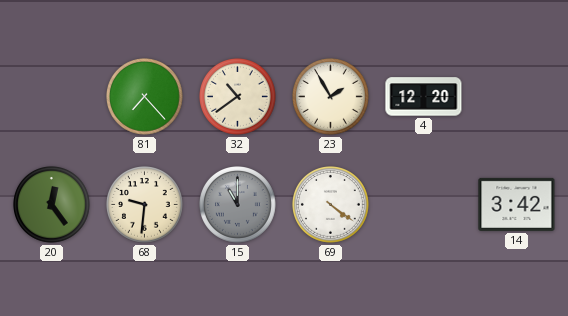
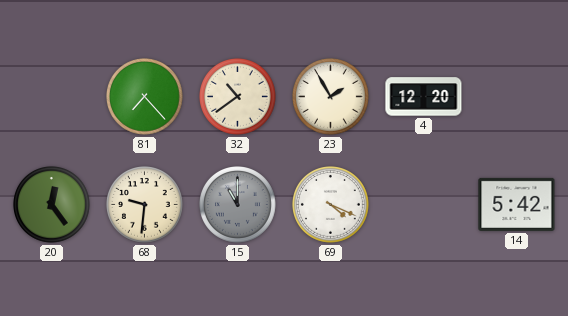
69: 4:21 -> 4:19 (331, 205)
14: 3:42 -> 5:42 (517, 204)
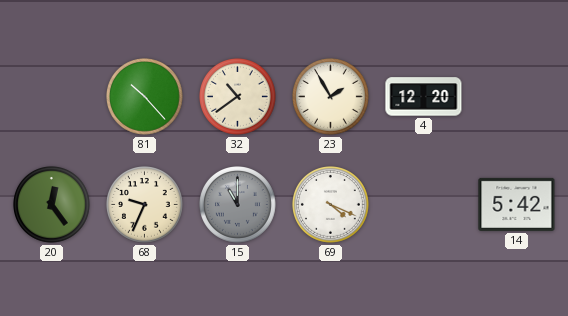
81: 7:23 -> 10:23 (145, 97)
68: 9:31 -> 9:34 (145, 205)
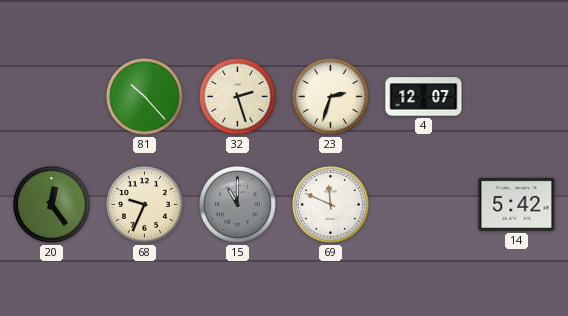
32: 10:39 -> 2:27 (238, 97)
23: 1:55 -> 2:33 (331, 97)
4: 12:20 -> 12:07 (424, 97)
69: 4:19 -> 11:49 (331, 205)
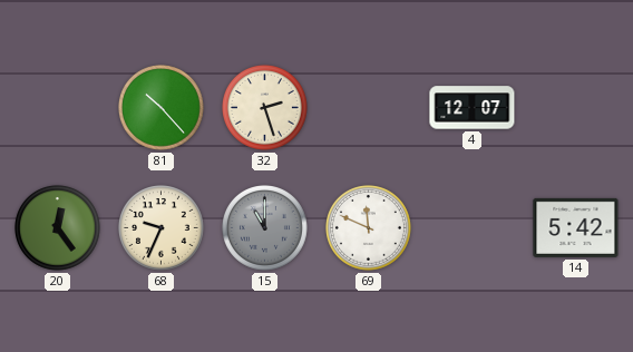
23: 2:33 -> none (331, 97)
